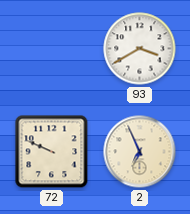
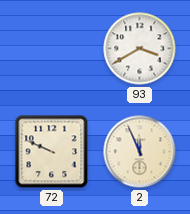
2: 6:56 -> 11:56 (140, 152)
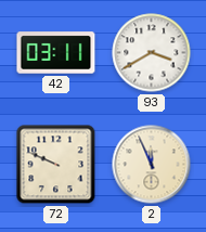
42: none -> 03:11 (56, 53)
